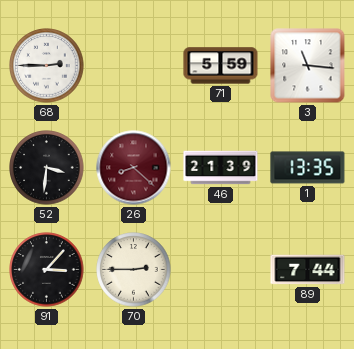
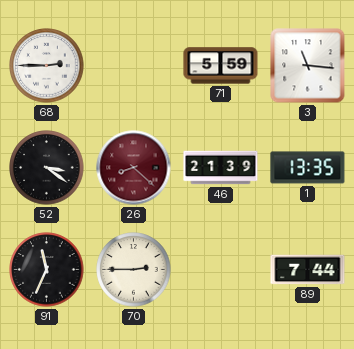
52: 3:31 -> 3:21 (47, 168)
91: 3:07 -> 11:34 (47, 270)
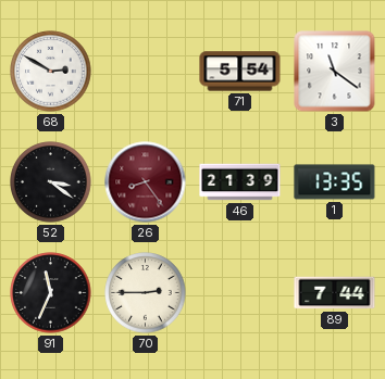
68: 2:45 -> 2:50 (51, 72)
71: 5:59 -> 5:54 (240, 72)
3: 11:16 -> 11:21 (335, 72)
26: 8:22 -> 8:24 (146, 182)
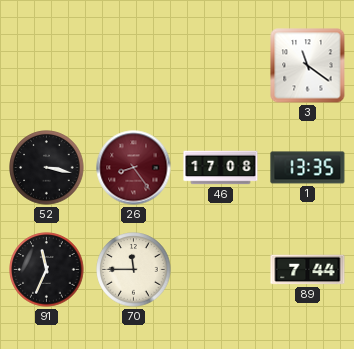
68: 2:50 -> none (51, 72)
71: 5:54 -> none (240, 72)
52: 3:21 -> 3:17 (47, 168)
46: 21:39 -> 17:08 (221, 168)
70: 2:45 -> 11:45 (134, 270)
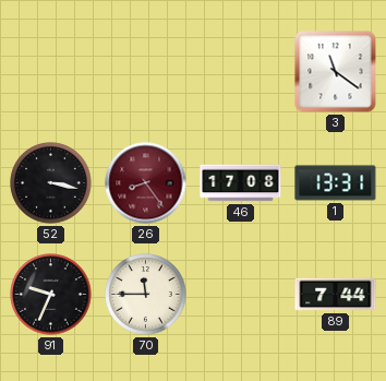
1: 13:35 -> 13:31 (336, 183)
91: 11:34 -> 9:34 (51, 295)
